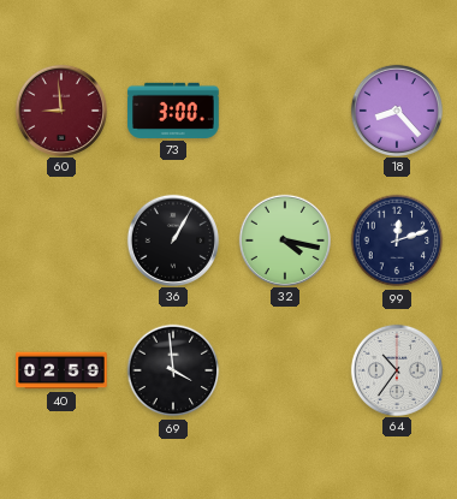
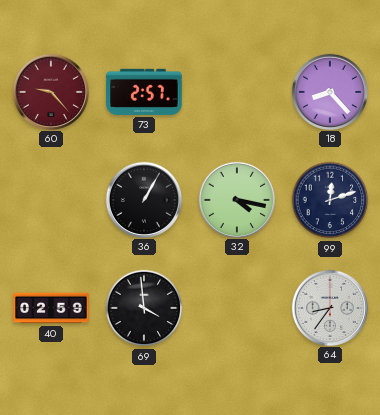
60: 8:59 -> 9:23 (50, 91)
73: 3:00 -> 2:57 (144, 92)
64: 10:36 -> 8:36 (329, 307)
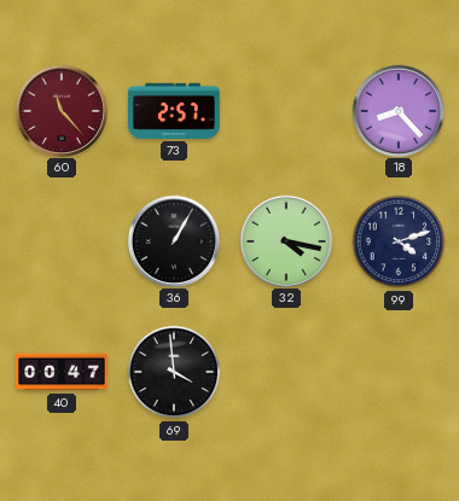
60: 9:23 -> 11:23 (60, 110)
99: 12:12 -> 4:12 (399, 241)
40: 02:59 -> 00:47 (62, 372)
64: 8:36 -> none (329, 307)
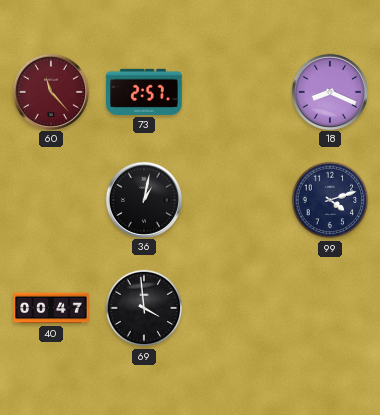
18: 8:23 -> 8:19 (329, 91)
36: 1:05 -> 1:02 (143, 199)
32: 4:17 -> none (285, 240)
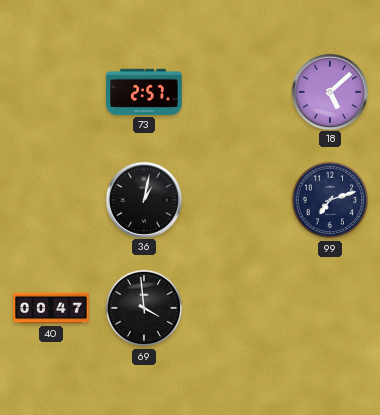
60: 11:23 -> none (50, 91)
18: 8:19 -> 5:08 (329, 91)
99: 4:12 -> 7:12 (330, 200)
